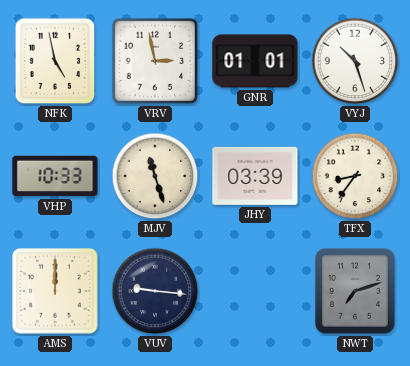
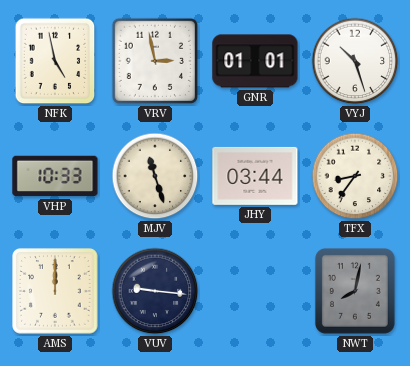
JHY: 03:39 -> 03:44 (255, 176)
NWT: 7:12 -> 8:02 (355, 291)
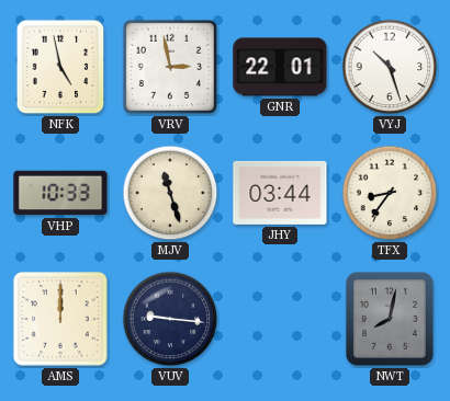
GNR: 01:01 -> 22:01 (280, 67)
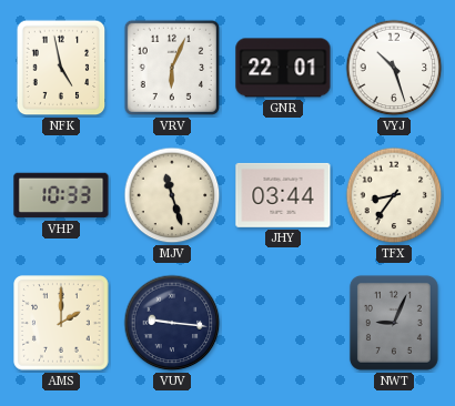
VRV: 2:58 -> 6:04 (172, 68)
AMS: 12:00 -> 2:00 (61, 323)
NWT: 8:02 -> 9:04 (394, 323)
